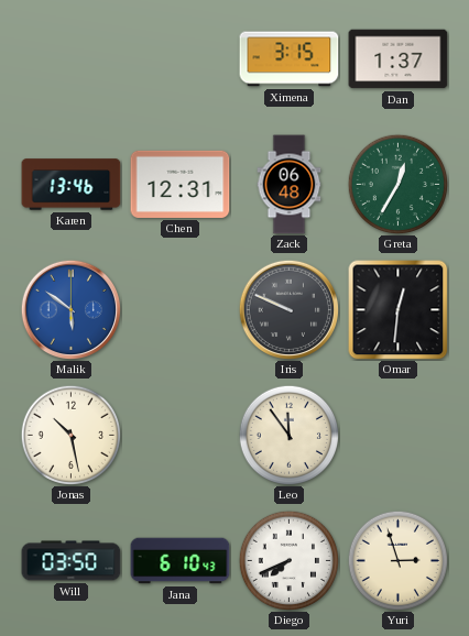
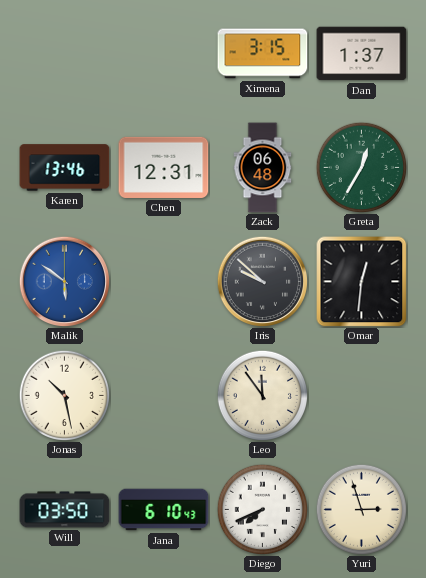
Iris: 9:49 -> 9:52 (262, 281)
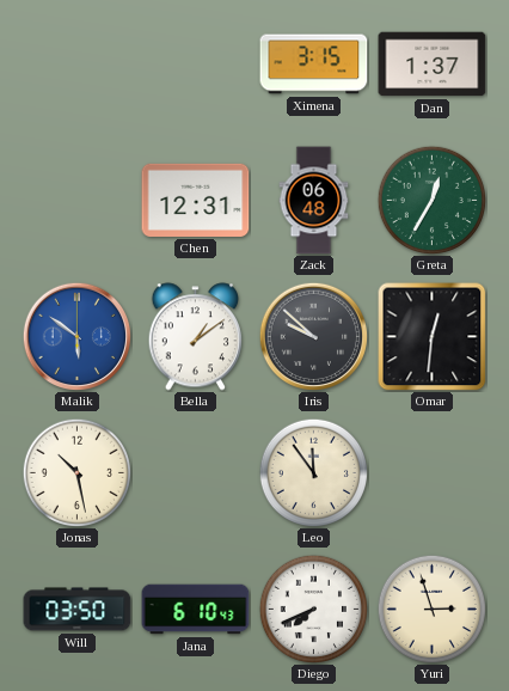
Karen: 13:46 -> none (65, 168)
Bella: none -> 1:09 (195, 337)
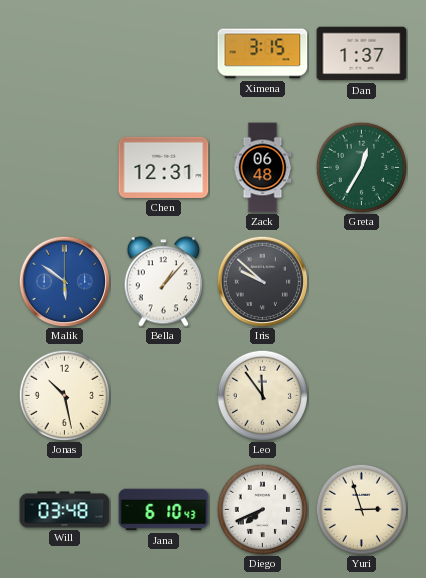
Bella: 1:09 -> 1:07 (163, 282)
Omar: 12:31 -> none (433, 337)
Will: 03:50 -> 03:48 (65, 510)
